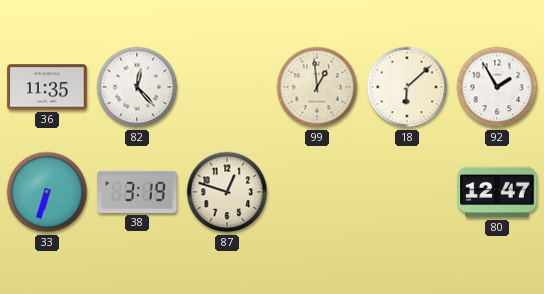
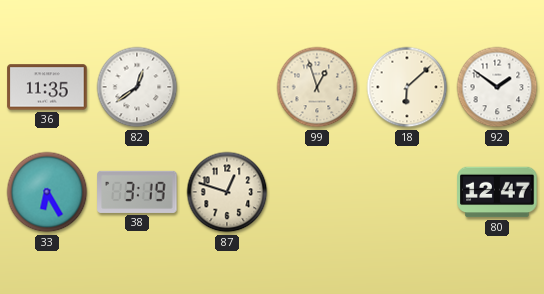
82: 12:23 -> 12:39 (137, 87)
99: 12:59 -> 12:57 (317, 87)
92: 1:55 -> 1:51 (497, 87)
33: 6:33 -> 6:25 (47, 192)
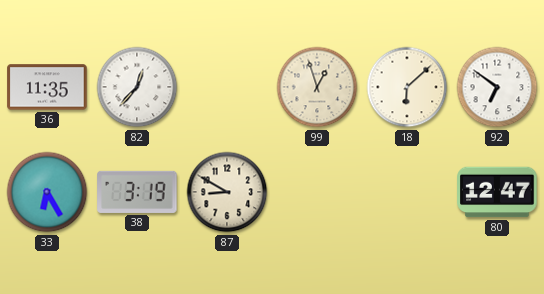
82: 12:39 -> 12:37 (137, 87)
92: 1:51 -> 6:51 (497, 87)
87: 12:48 -> 8:50 (227, 192)
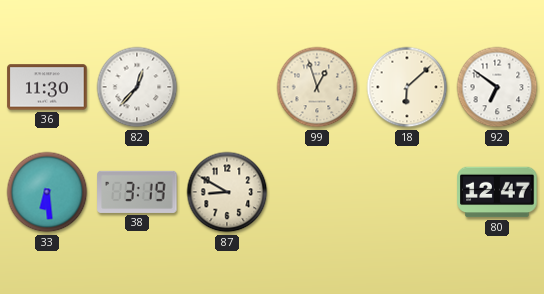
36: 11:35 -> 11:30 (47, 87)
33: 6:25 -> 6:29 (47, 192)
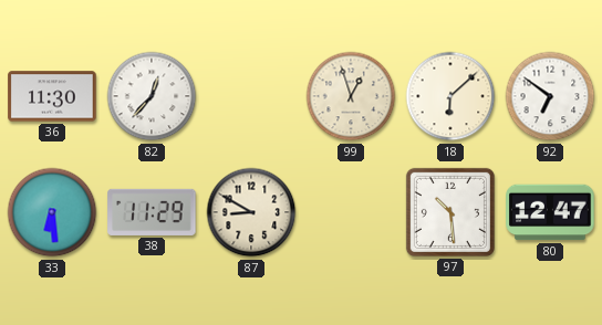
38: 3:19 -> 11:29 (152, 212)
97: none -> 10:29 (450, 212)
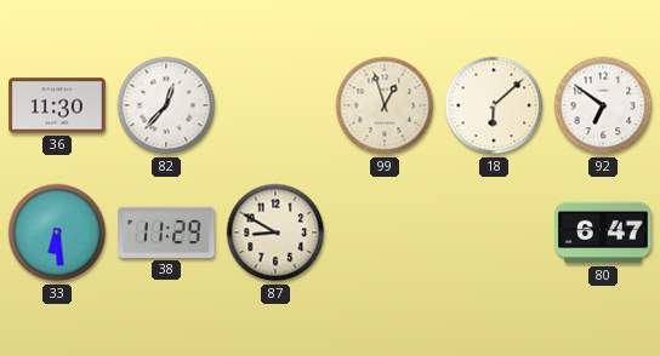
97: 10:29 -> none (450, 212)
80: 12:47 -> 6:47 (603, 232)
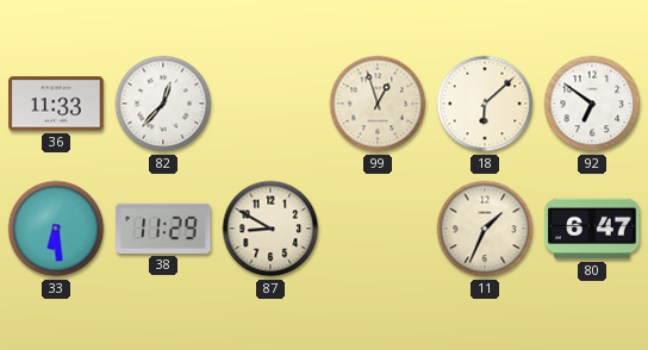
36: 11:30 -> 11:33 (56, 104)
11: none -> 1:34 (485, 229)
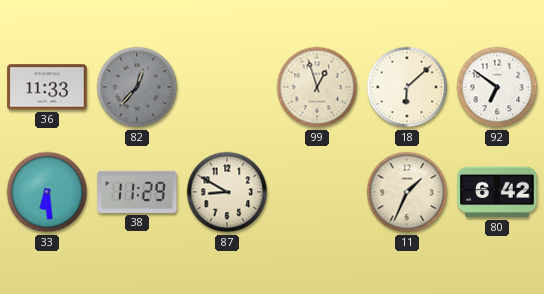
82 dial: white -> grey (137, 87)
80: 6:47 -> 6:42 (497, 192)
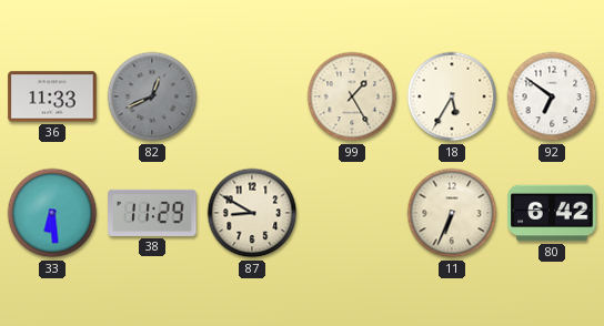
82: 12:37 -> 12:41 (152, 96)
99: 12:57 -> 1:25 (352, 96)
18: 6:08 -> 5:35 (452, 96)
11: 1:34 -> 6:34 (452, 213)
